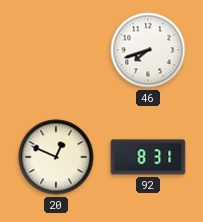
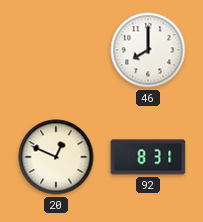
46: 7:42 -> 8:00 (148, 50)
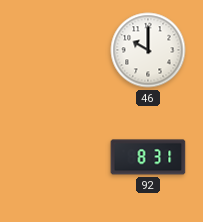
46: 8:00 -> 10:00 (148, 50)
20: 12:49 -> none (56, 157)
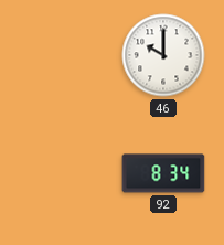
92: 8:31 -> 8:34 (163, 173)
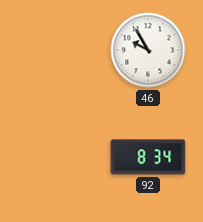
46: 10:00 -> 9:55 (148, 50)
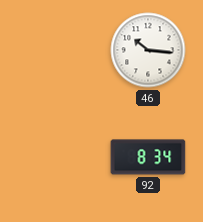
46: 9:55 -> 10:16 (148, 50)
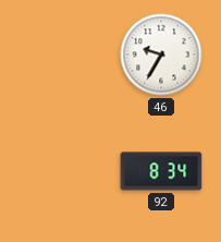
46: 10:16 -> 9:35 (161, 55)
